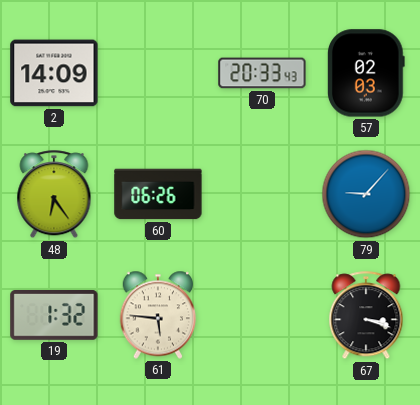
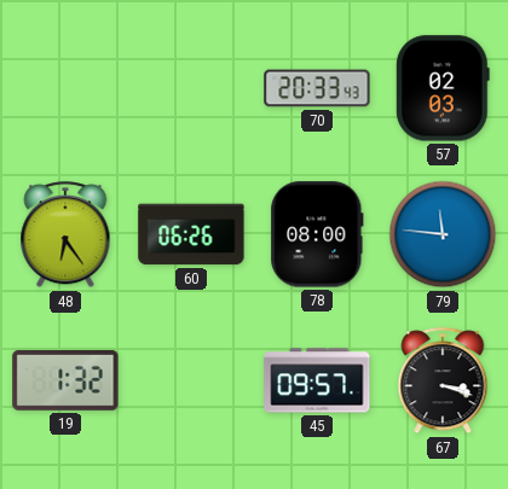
2: 14:09 -> none (54, 73)
78: none -> 08:00 (317, 234)
79: 9:07 -> 11:46 (443, 234)
61: 5:46 -> none (158, 315)
45: none -> 09:57 (317, 380)
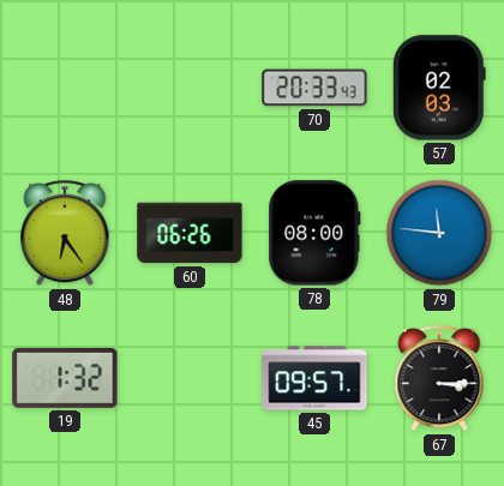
67: 3:18 -> 3:15 (439, 379)
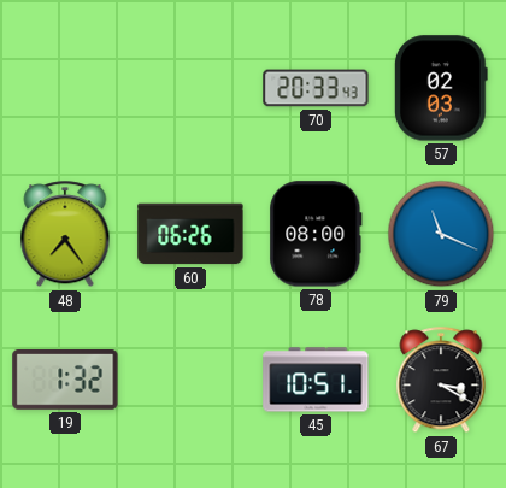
48: 6:24 -> 7:24 (65, 235)
79: 11:46 -> 11:19 (441, 234)
45: 09:57 -> 10:51 (316, 380)
67: 3:15 -> 3:20 (441, 381)
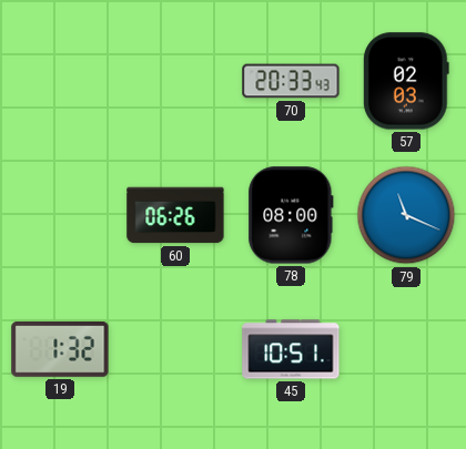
48: 7:24 -> none (65, 235)
67: 3:20 -> none (441, 381)
